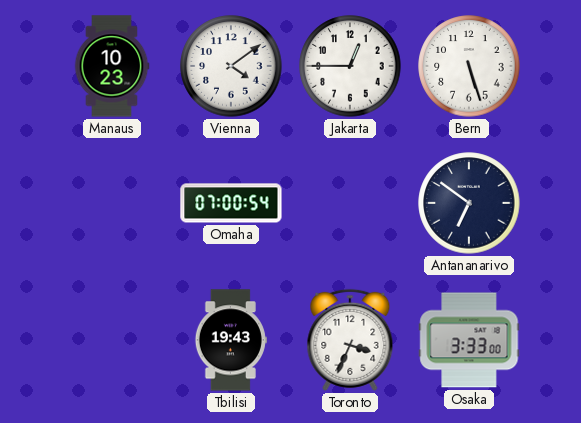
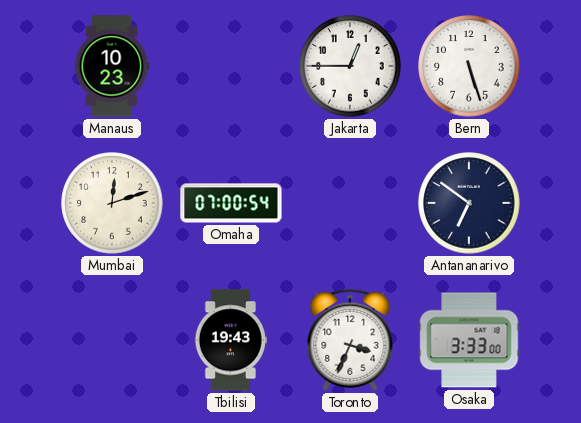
Vienna: 4:09 -> none (231, 66)
Mumbai: none -> 12:12 (112, 203)
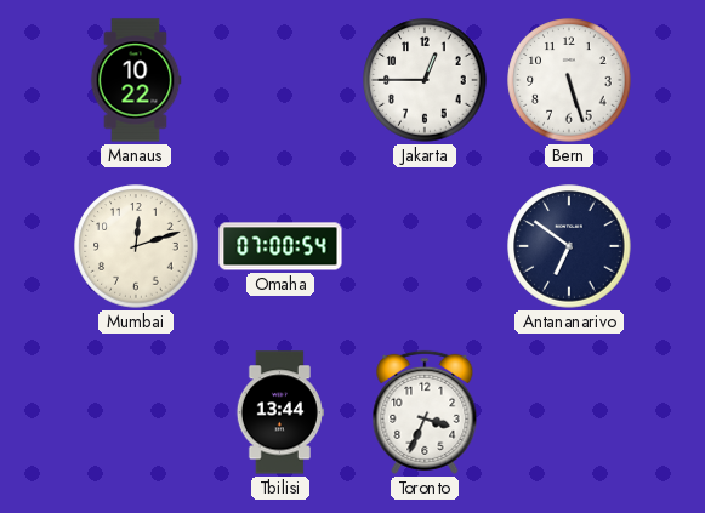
Manaus: 10:23 -> 10:22 (136, 80)
Tbilisi: 19:43 -> 13:44 (280, 412)
Osaka: 3:33 -> none (469, 340)
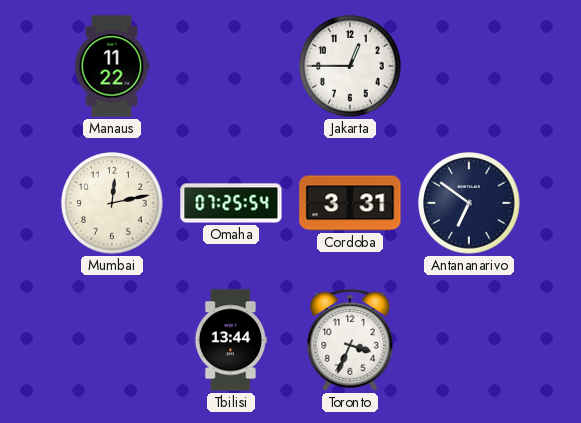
Manaus: 10:22 -> 11:22 (112, 66)
Bern: 5:27 -> none (569, 80)
Mumbai: 12:12 -> 12:13 (112, 203)
Omaha: 07:00 -> 07:25 (231, 203)
Cordoba: none -> 3:31 (350, 203)
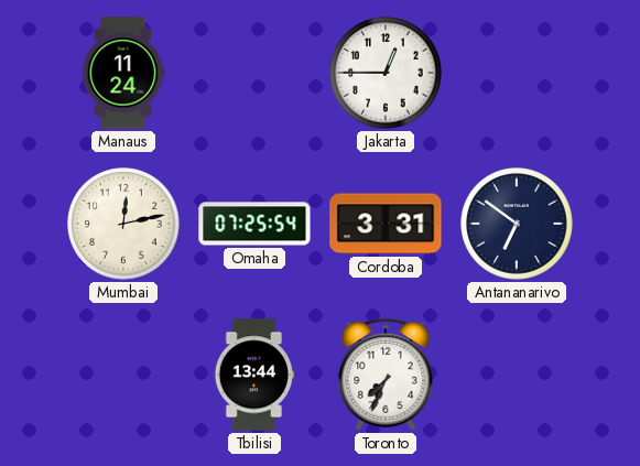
Manaus: 11:22 -> 11:24 (123, 73)
Toronto: 3:34 -> 7:34 (386, 375)
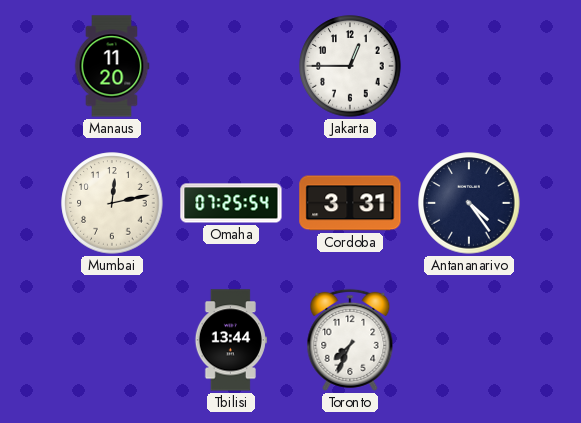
Manaus: 11:24 -> 11:20 (112, 66)
Antananarivo: 6:51 -> 4:24 (469, 203)
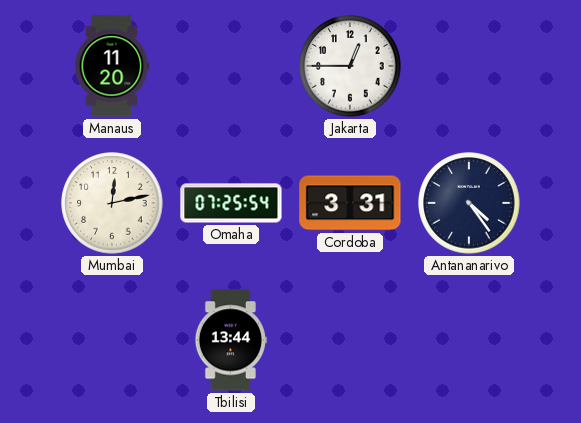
Toronto: 7:34 -> none (350, 340)
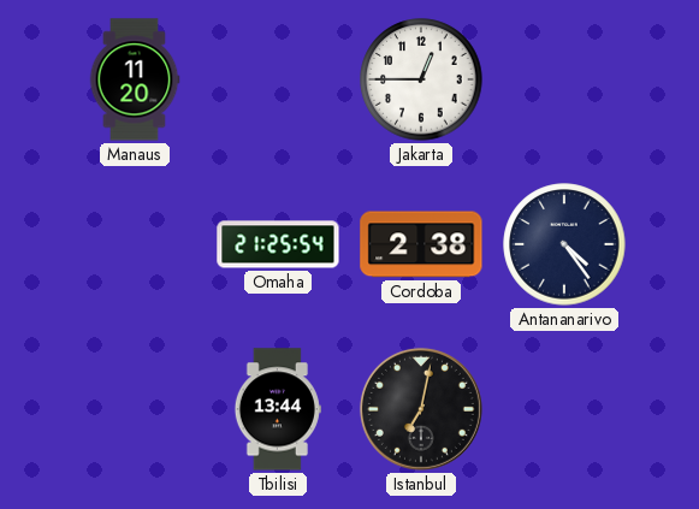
Mumbai: 12:13 -> none (112, 203)
Omaha: 07:25 -> 21:25 (278, 244)
Cordoba: 3:31 -> 2:38 (421, 244)
Istanbul: none -> 7:02 (421, 409)
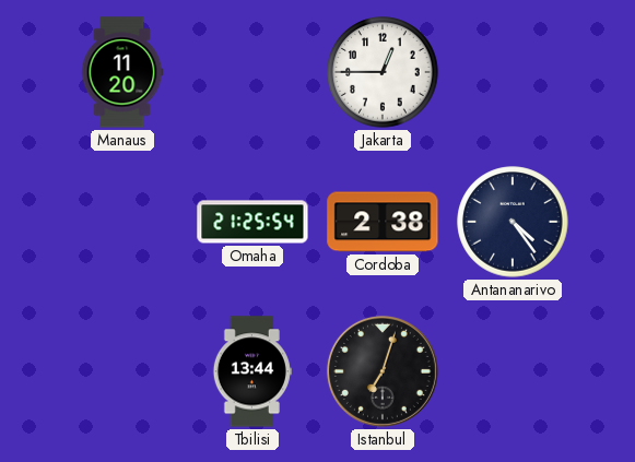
Istanbul: 7:02 -> 7:03 (383, 371)
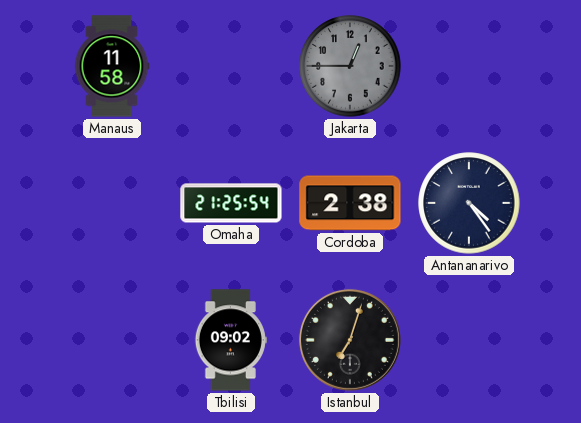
Manaus: 11:20 -> 11:58 (112, 66)
Jakarta dial: white -> grey (350, 66)
Tbilisi: 13:44 -> 09:02 (231, 340)
